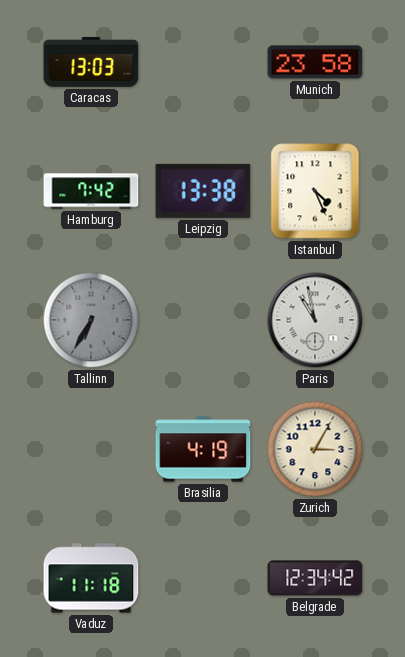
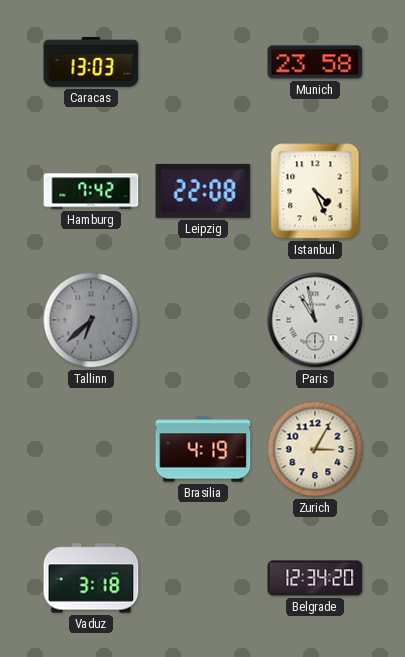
Leipzig: 13:38 -> 22:08 (203, 191)
Tallinn: 6:35 -> 6:38 (91, 320)
Vaduz: 11:18 -> 3:18 (91, 578)
Belgrade: 12:34:42 -> 12:34:20 (315, 578)
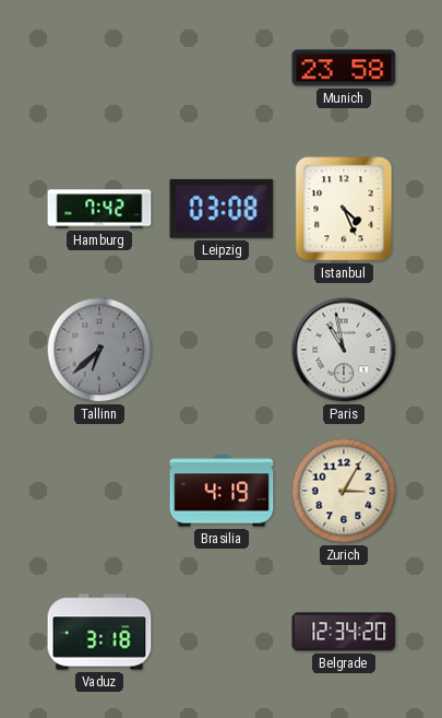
Caracas: 13:03 -> none (91, 62)
Leipzig: 22:08 -> 03:08 (222, 209)
